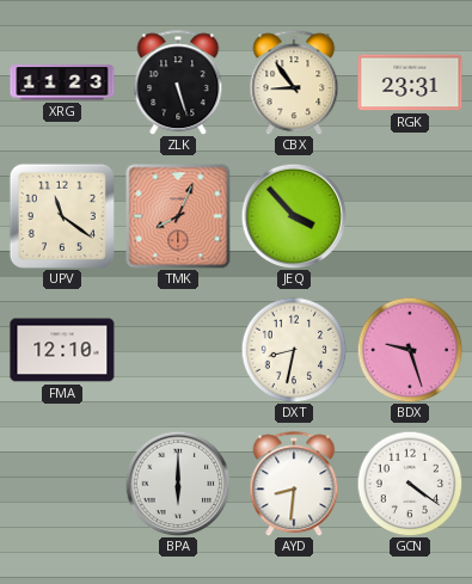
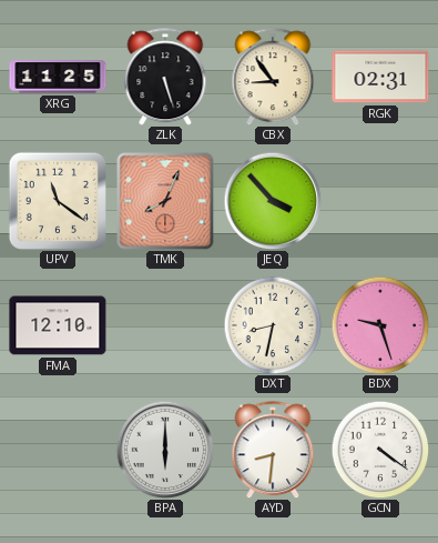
XRG: 11:23 -> 11:25 (58, 77)
RGK: 23:31 -> 02:31 (380, 77)
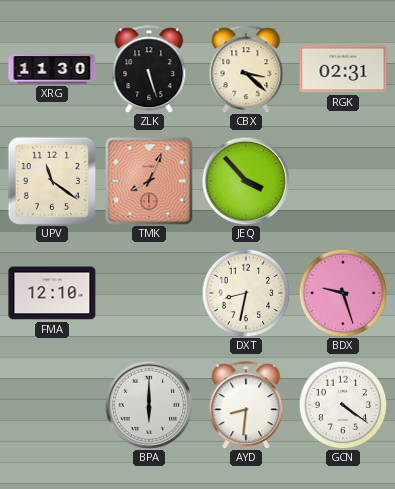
XRG: 11:25 -> 11:30 (52, 69)
CBX: 8:54 -> 3:22 (246, 69)
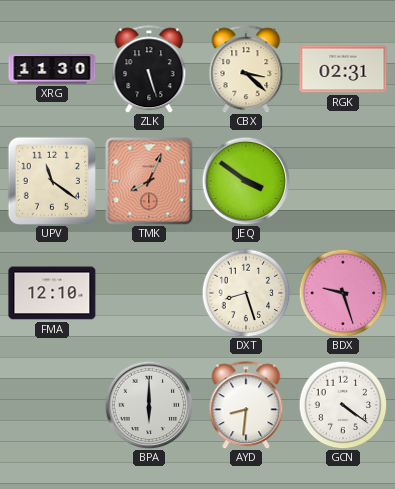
JEQ: 3:53 -> 3:51 (246, 181)
DXT: 8:32 -> 8:27 (246, 293)
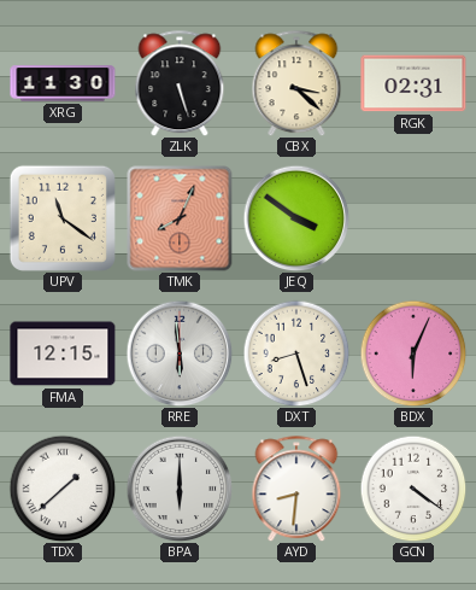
FMA: 12:10 -> 12:15 (63, 354)
RRE: none -> 5:59 (180, 354)
BDX: 9:27 -> 6:04 (413, 354)
TDX: none -> 1:38 (63, 489)
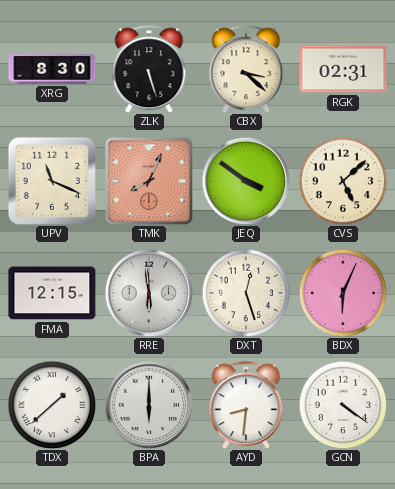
XRG: 11:30 -> 8:30 (52, 69)
UPV: 11:21 -> 11:19 (52, 181)
CVS: none -> 5:08 (343, 181)
DXT: 8:27 -> 12:27 (246, 293)
